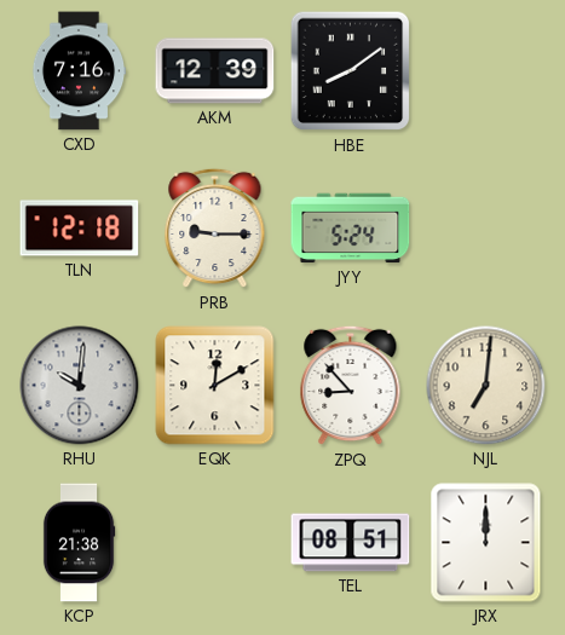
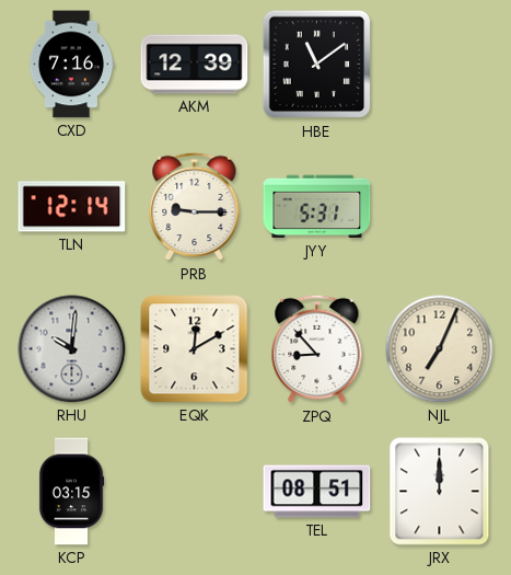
HBE: 8:09 -> 11:09 (317, 65)
TLN: 12:18 -> 12:14 (72, 207)
JYY: 5:24 -> 5:31 (317, 207)
NJL: 7:01 -> 7:04 (440, 349)
KCP: 21:38 -> 03:15 (71, 492)
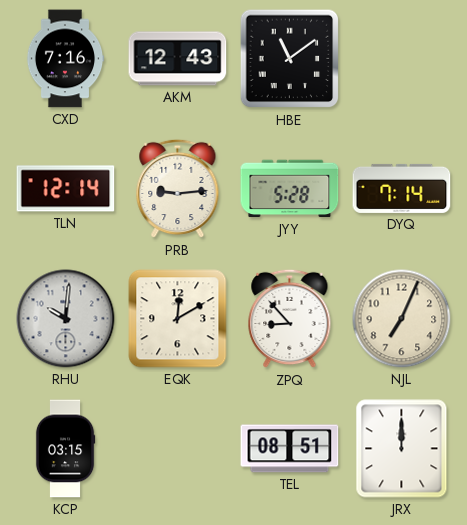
AKM: 12:39 -> 12:43 (178, 59)
PRB: 9:15 -> 9:14 (178, 189)
JYY: 5:31 -> 5:28 (290, 189)
DYQ: none -> 7:14 (402, 188)
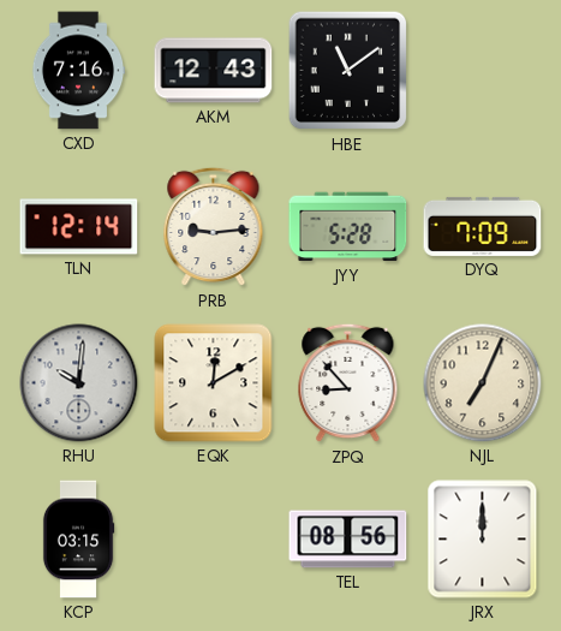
DYQ: 7:14 -> 7:09 (483, 226)
TEL: 08:51 -> 08:56 (348, 540)
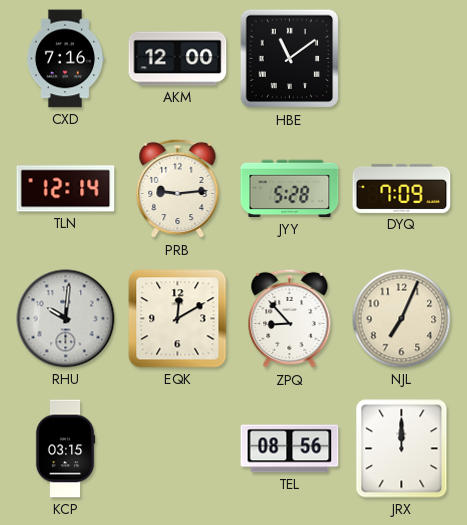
AKM: 12:43 -> 12:00 (178, 59)
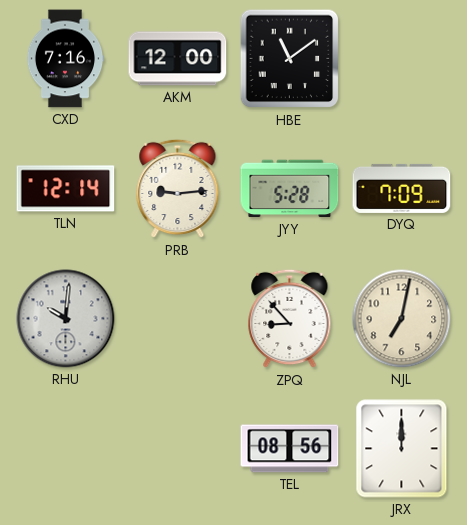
EQK: 12:10 -> none (178, 319)
NJL: 7:04 -> 7:02 (402, 319)
KCP: 03:15 -> none (65, 449)
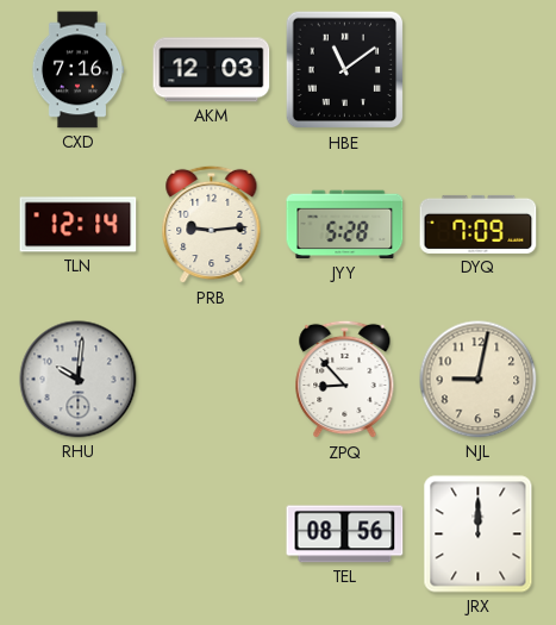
AKM: 12:00 -> 12:03 (212, 70)
NJL: 7:02 -> 9:02 (479, 380)
